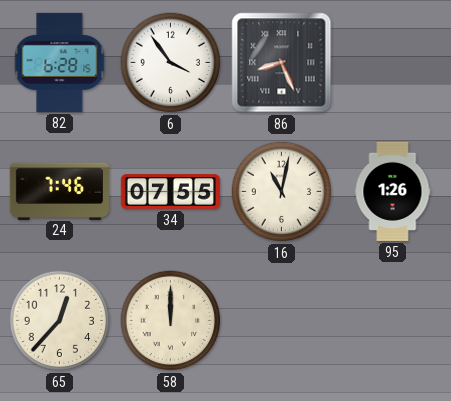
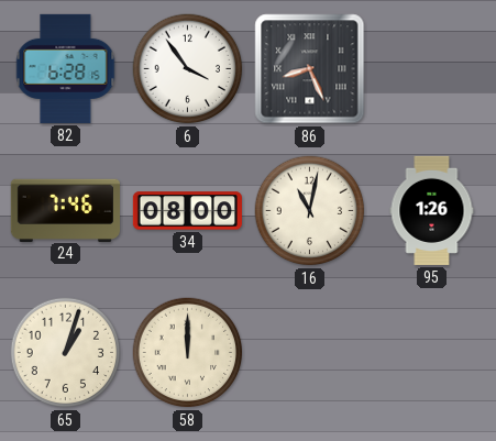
34: 07:55 -> 08:00 (187, 211)
65: 12:37 -> 1:03 (66, 353)
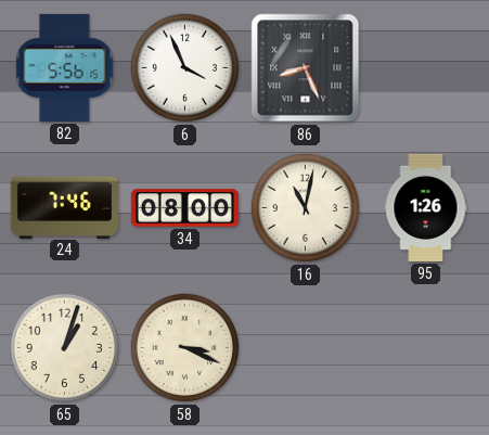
82: 6:28 -> 5:56 (65, 67)
6: 3:54 -> 3:56 (185, 68)
58: 12:00 -> 3:19 (185, 348)
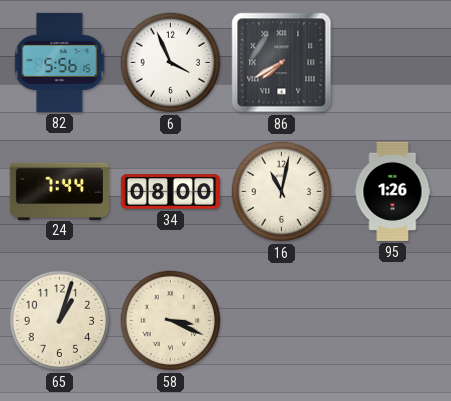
86: 8:26 -> 7:40 (282, 63)
24: 7:46 -> 7:44 (59, 191)
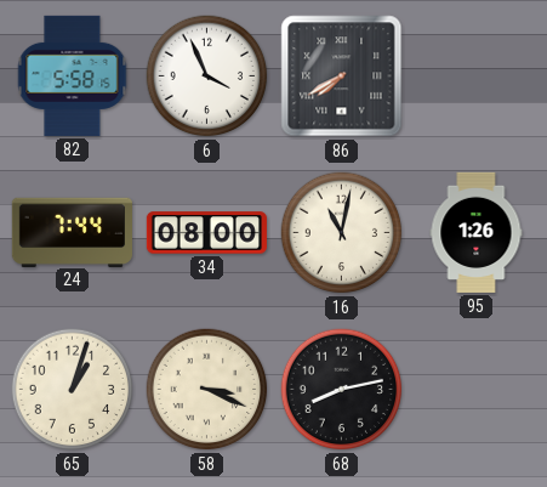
82: 5:56 -> 5:58 (73, 75)
68: none -> 8:13 (342, 390)
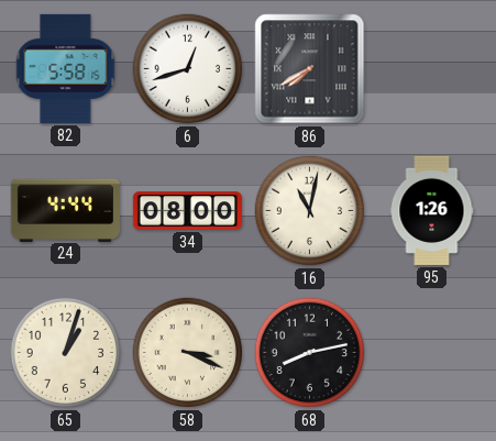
6: 3:56 -> 12:42 (188, 69)
24: 7:44 -> 4:44 (65, 210)
